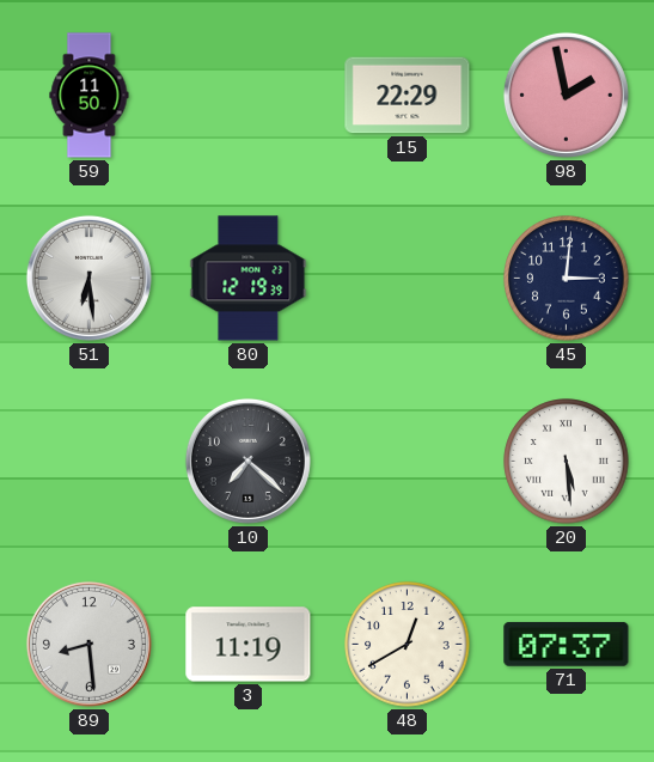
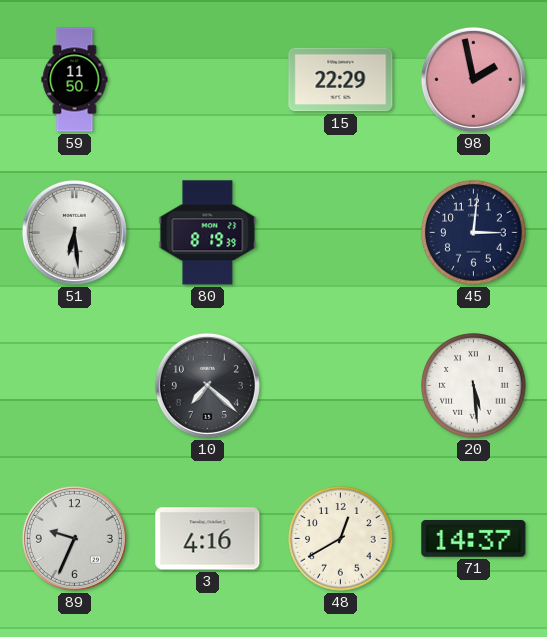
80: 12:19 -> 8:19 (208, 233)
89: 8:29 -> 9:34 (74, 538)
3: 11:19 -> 4:16 (208, 539)
71: 07:37 -> 14:37 (474, 538)
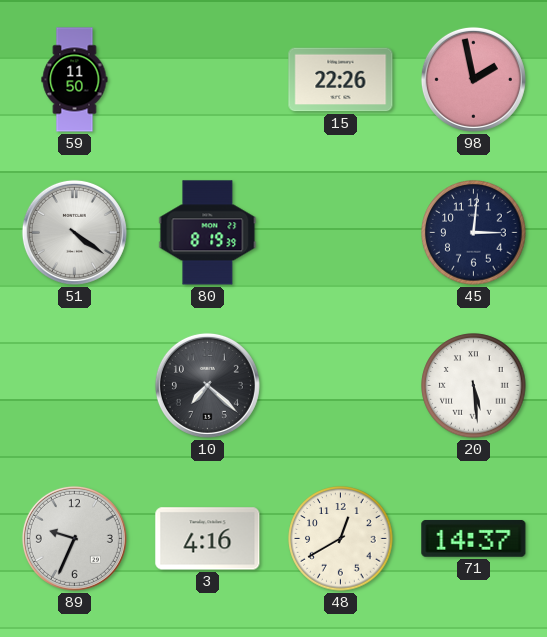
15: 22:29 -> 22:26 (341, 80)
51: 6:29 -> 4:21 (74, 232)
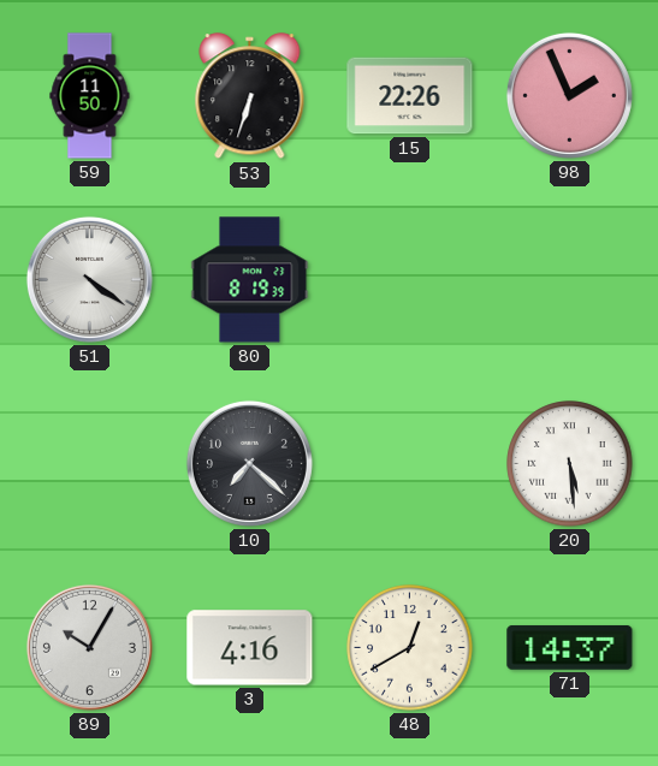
53: none -> 6:33 (250, 96)
98: 1:58 -> 1:56 (569, 95)
45: 3:01 -> none (474, 233)
89: 9:34 -> 10:05 (89, 647)
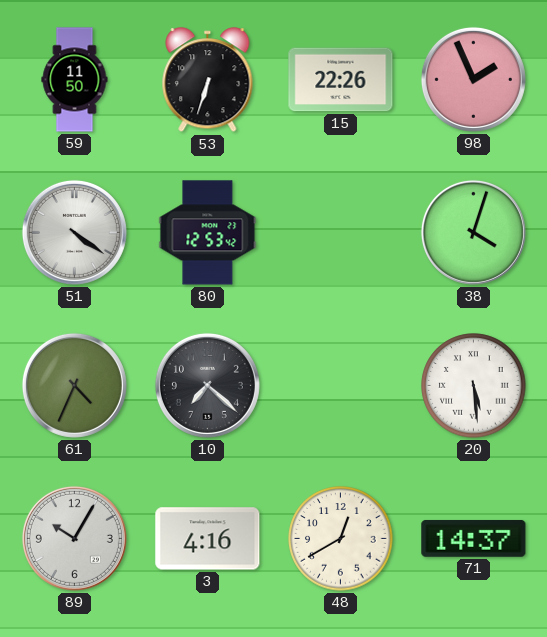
80: 8:19 -> 12:53 (208, 233)
38: none -> 4:03 (473, 232)
61: none -> 4:34 (74, 385)
